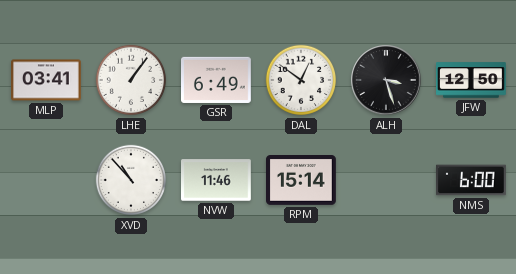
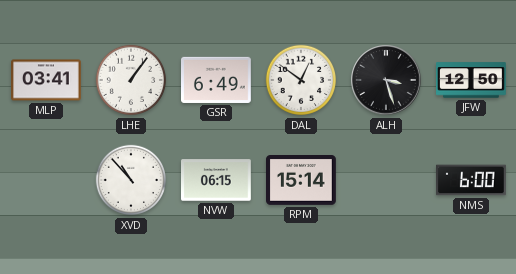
NVW: 11:46 -> 06:15 (217, 180)
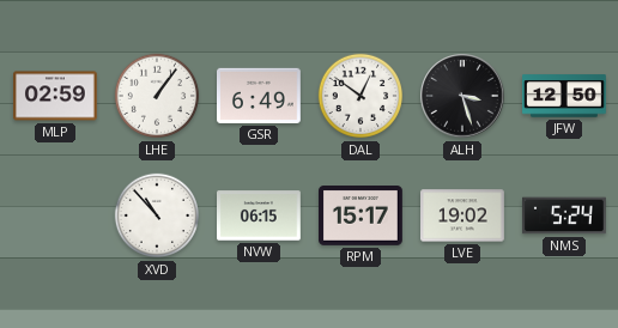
MLP: 03:41 -> 02:59 (56, 96)
RPM: 15:14 -> 15:17 (362, 217)
LVE: none -> 19:02 (463, 215)
NMS: 6:00 -> 5:24 (565, 215)
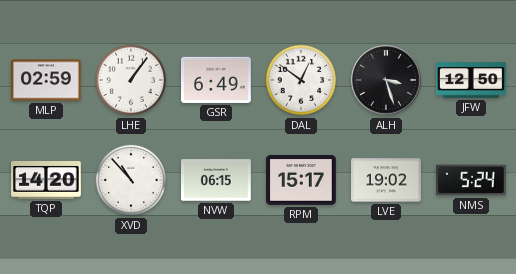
TQP: none -> 14:20 (47, 181)
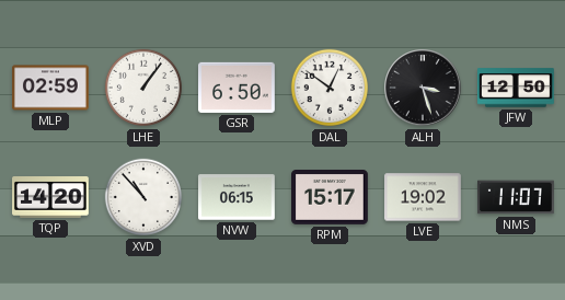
GSR: 6:49 -> 6:50 (238, 88)
NMS: 5:24 -> 11:07 (517, 197)
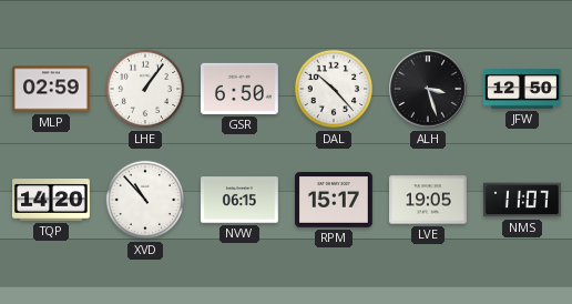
DAL: 12:51 -> 10:23 (334, 89)
LVE: 19:02 -> 19:05 (429, 200)
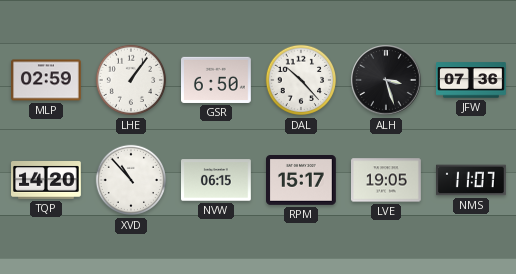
JFW: 12:50 -> 07:36 (472, 80)
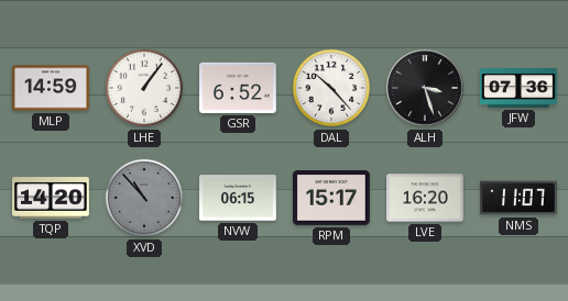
MLP: 02:59 -> 14:59 (52, 88)
GSR: 6:50 -> 6:52 (239, 88)
XVD dial: white -> grey (144, 198)
LVE: 19:05 -> 16:20 (426, 198)
